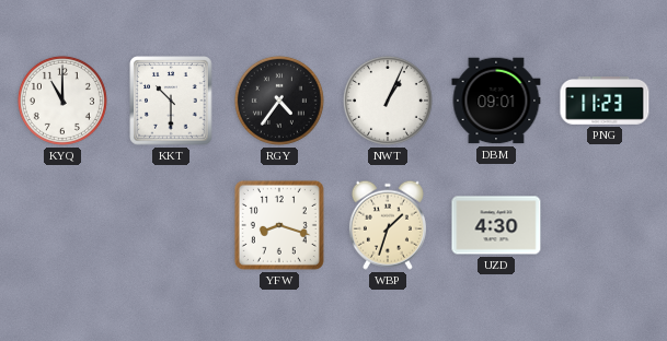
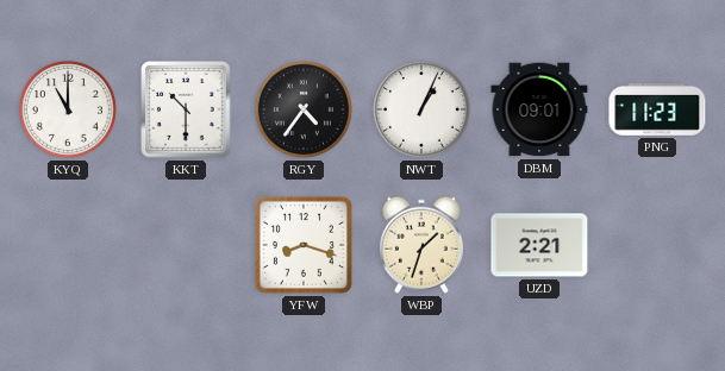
UZD: 4:30 -> 2:21 (539, 245)
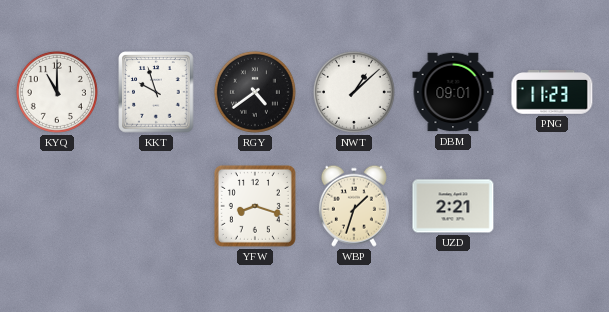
KKT: 10:30 -> 9:57 (156, 92)
RGY: 4:36 -> 4:39 (255, 92)
NWT: 1:04 -> 1:08 (354, 92)
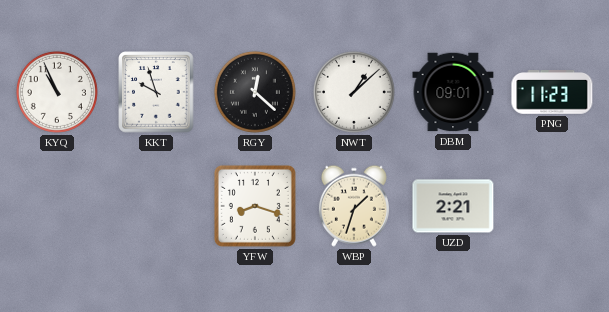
KYQ: 11:00 -> 10:56 (57, 92)
RGY: 4:39 -> 12:22 (255, 92)
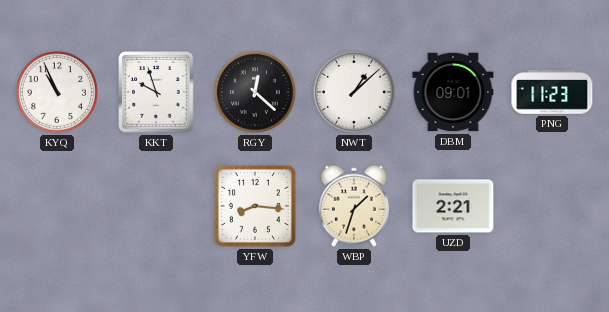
YFW: 8:18 -> 8:16 (255, 206)
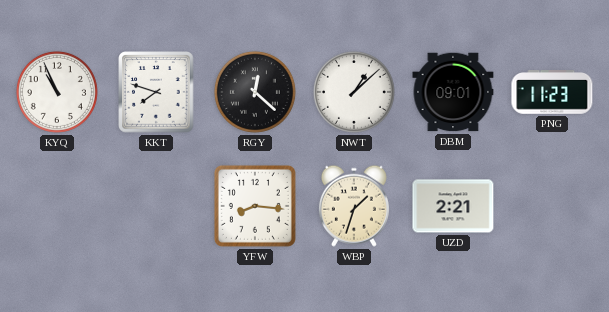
KKT: 9:57 -> 7:48 (156, 92)
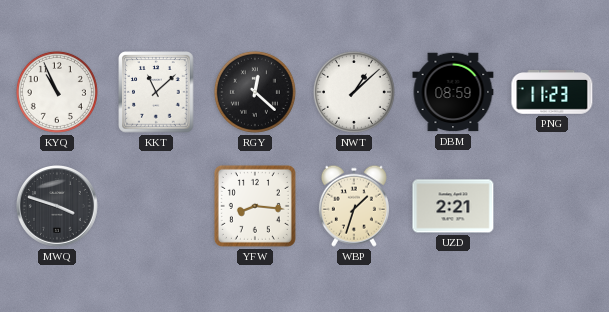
KKT: 7:48 -> 11:08 (156, 92)
DBM: 09:01 -> 08:59 (453, 92)
MWQ: none -> 3:48 (58, 207)
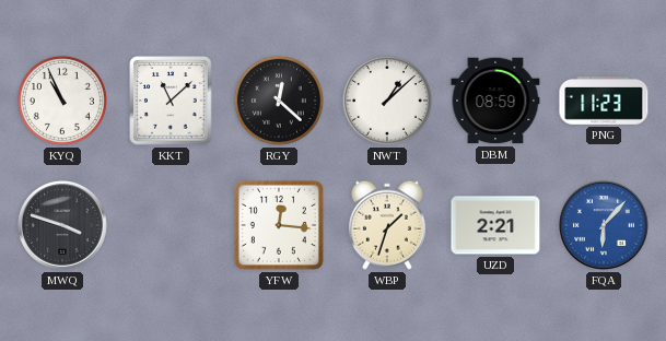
YFW: 8:16 -> 12:16 (279, 225)
FQA: none -> 6:07 (605, 226)
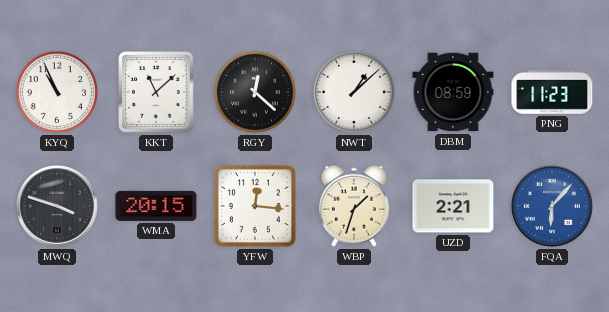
WMA: none -> 20:15 (156, 206)
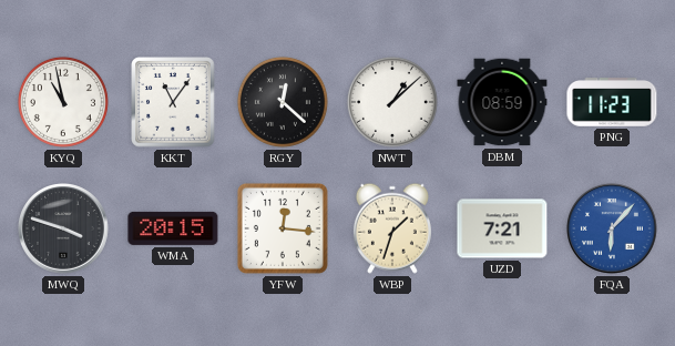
KYQ: 10:56 -> 10:58 (63, 102)
KKT: 11:08 -> 11:06 (173, 102)
UZD: 2:21 -> 7:21 (502, 228)
